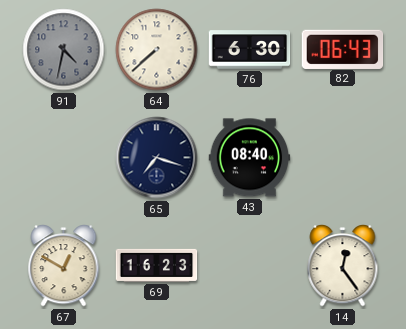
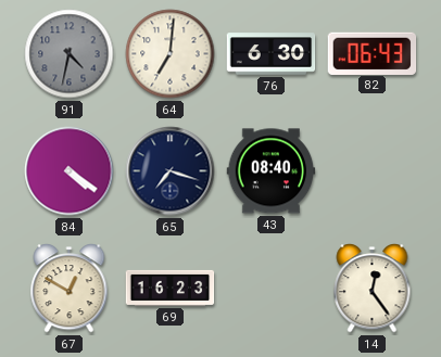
64: 7:38 -> 7:01 (171, 54)
84: none -> 4:21 (70, 171)
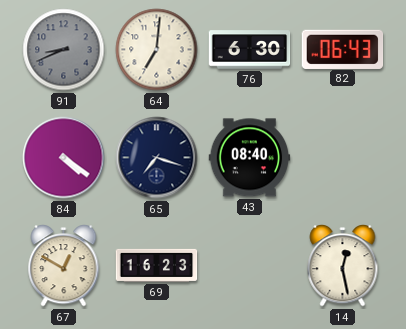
91: 4:32 -> 8:41 (64, 50)
14: 12:24 -> 12:28 (343, 266)
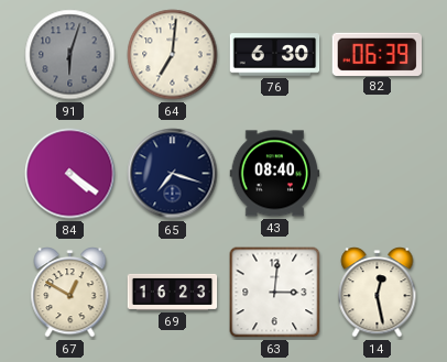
91: 8:41 -> 6:03 (70, 55)
82: 06:43 -> 06:39 (378, 54)
63: none -> 3:01 (275, 293)
